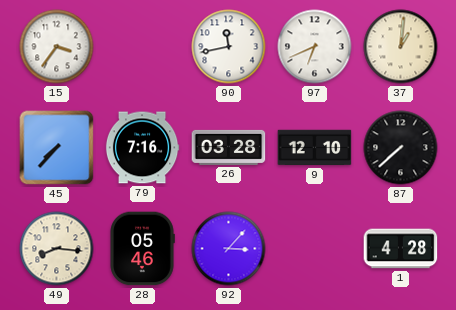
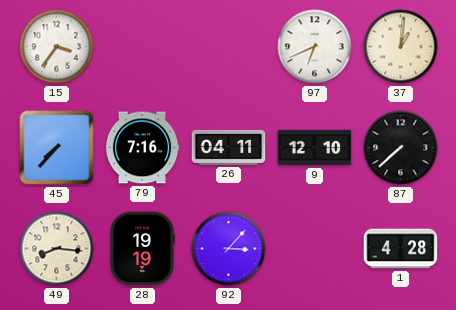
90: 11:43 -> none (229, 47)
26: 03:28 -> 04:11 (229, 147)
28: 05:46 -> 19:19 (142, 249)
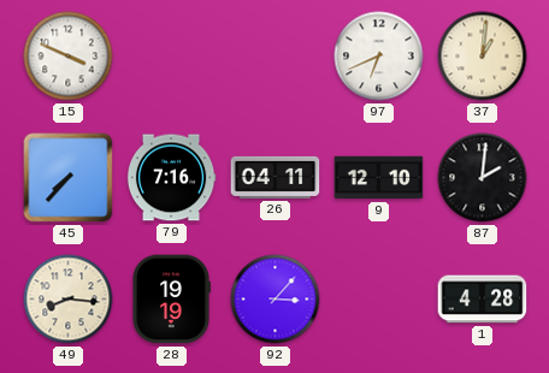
15: 3:36 -> 3:49 (69, 57)
87: 7:38 -> 2:01 (483, 178)
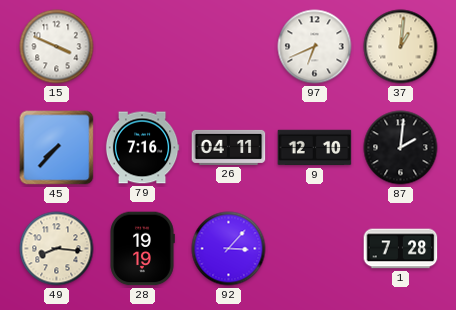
1: 4:28 -> 7:28 (401, 249)
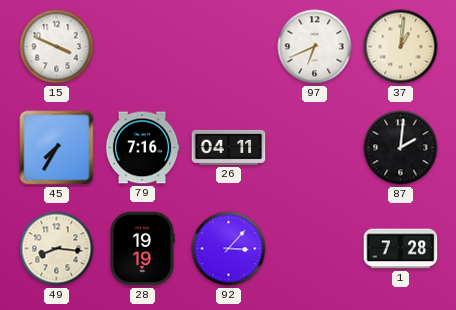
45: 7:37 -> 7:35 (57, 148)
9: 12:10 -> none (315, 148)
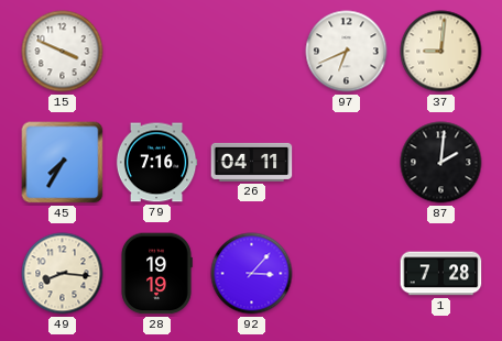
37: 1:01 -> 9:01 (441, 52)
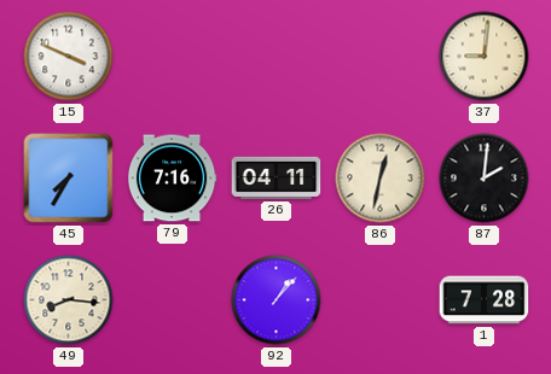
97: 6:41 -> none (347, 52)
86: none -> 12:32 (381, 179)
28: 19:19 -> none (156, 274)
92: 3:07 -> 1:07 (277, 300)
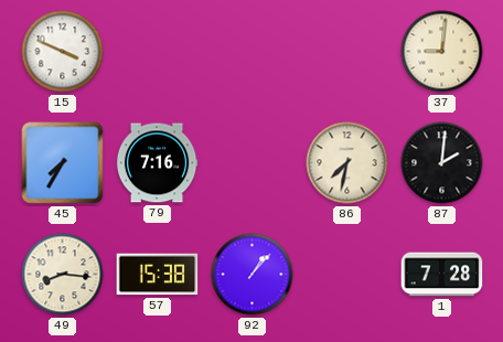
26: 04:11 -> none (277, 177)
86: 12:32 -> 7:32 (347, 163)
57: none -> 15:38 (158, 275)
